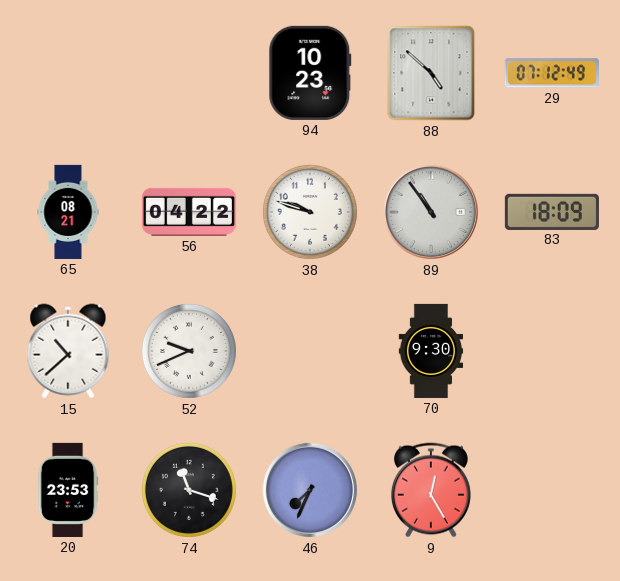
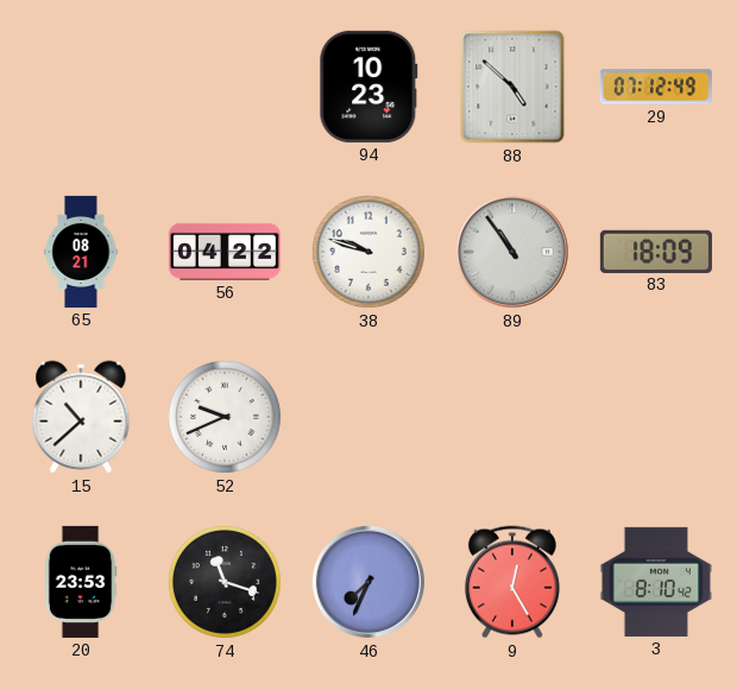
70: 9:30 -> none (431, 351)
3: none -> 8:10 (656, 582)
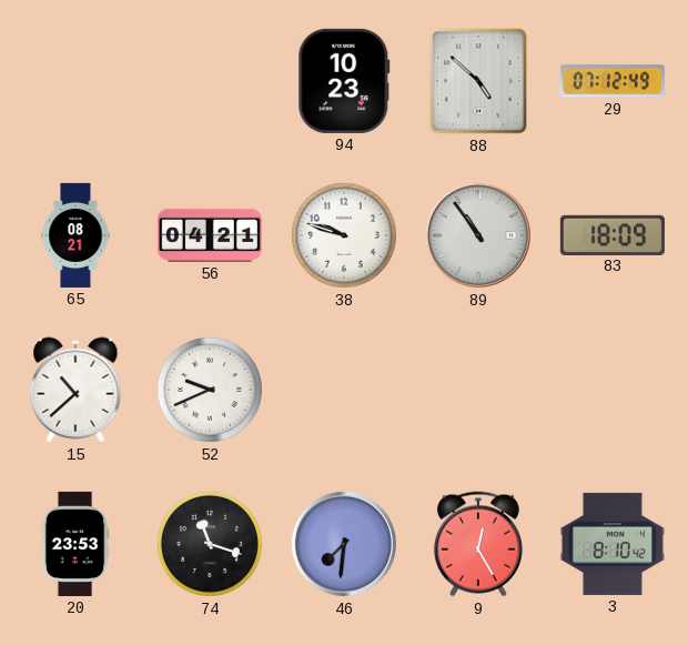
56: 04:22 -> 04:21 (210, 235)
46: 7:34 -> 7:31 (344, 544)
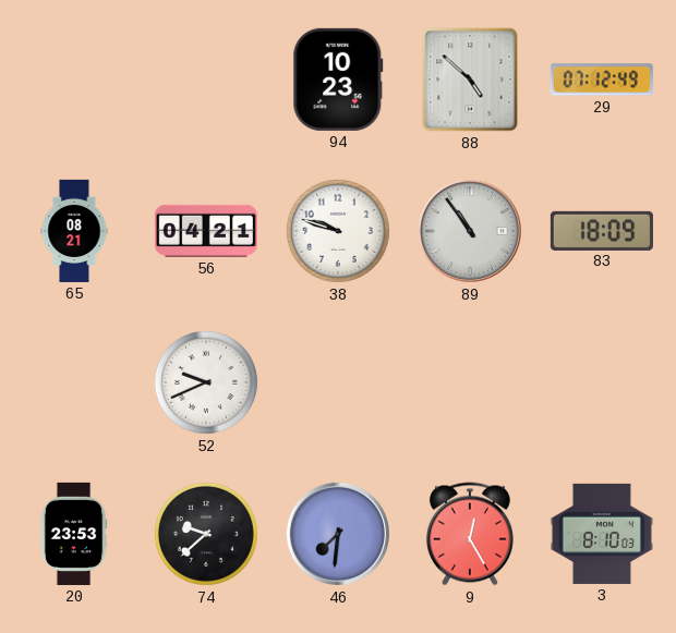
15: 10:38 -> none (75, 390)
74: 11:18 -> 9:38 (206, 534)
3: 8:10:42 -> 8:10:03 (602, 534)
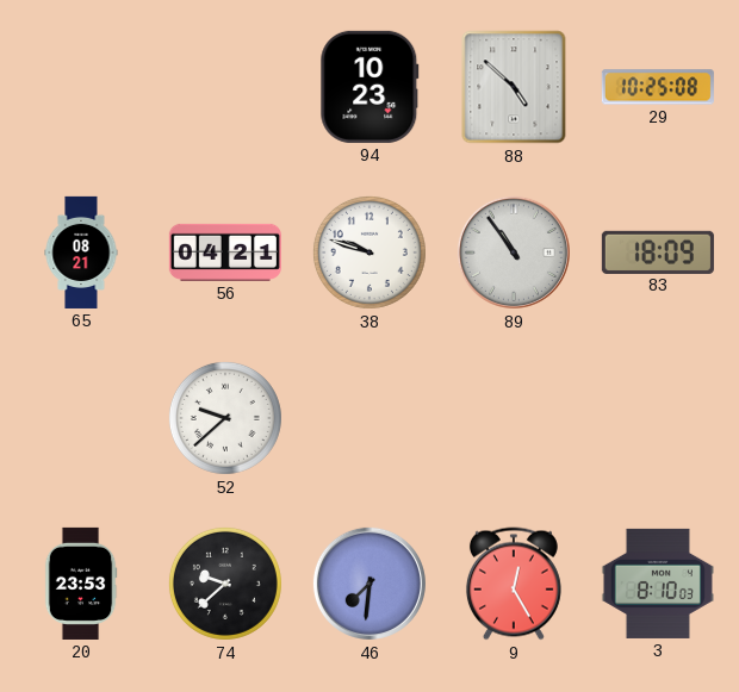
29: 07:12 -> 10:25 (658, 87)
52: 9:41 -> 9:38 (225, 418)
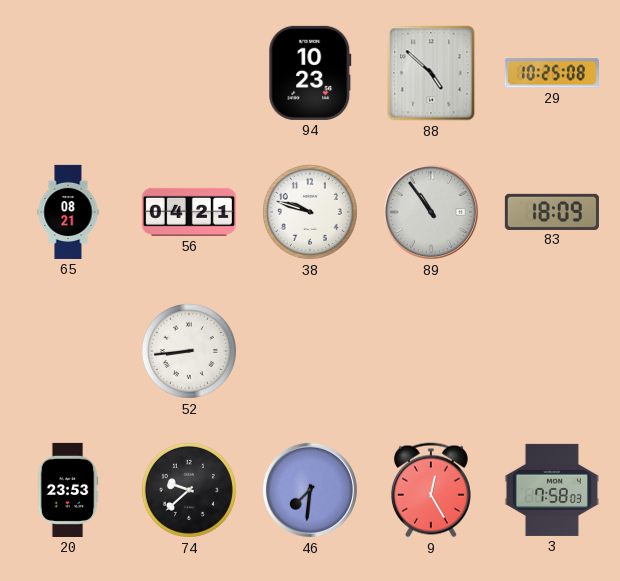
52: 9:38 -> 8:44 (189, 351)
3: 8:10 -> 7:58 (552, 490)
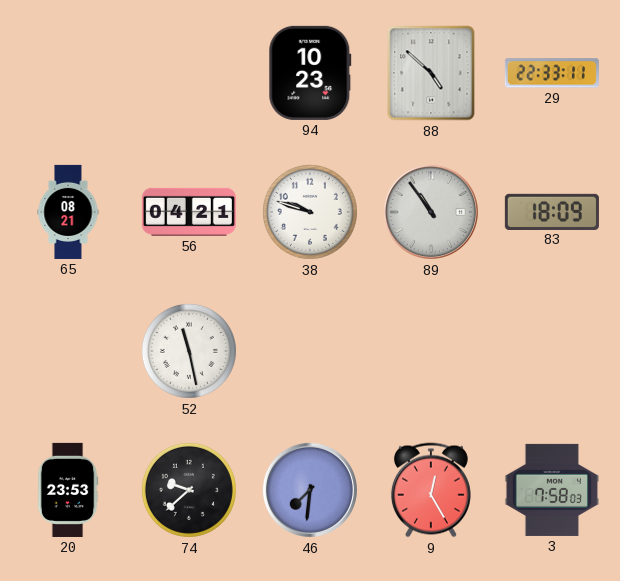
29: 10:25 -> 22:33 (552, 73)
52: 8:44 -> 11:28 (189, 351)
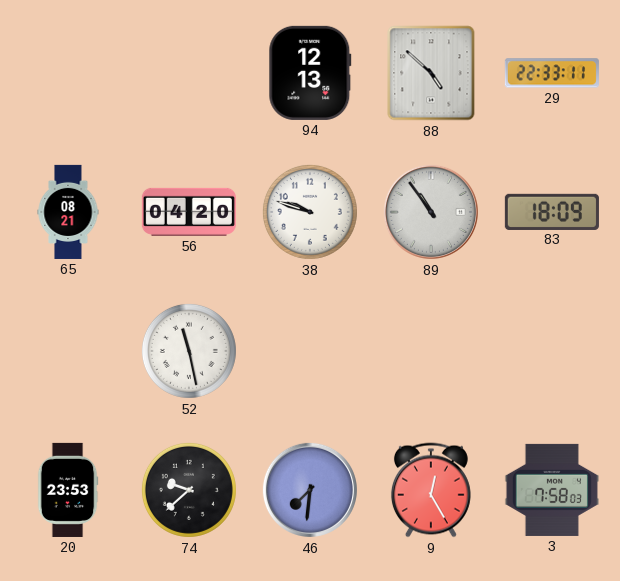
94: 10:23 -> 12:13 (310, 73)
56: 04:21 -> 04:20 (189, 212)
